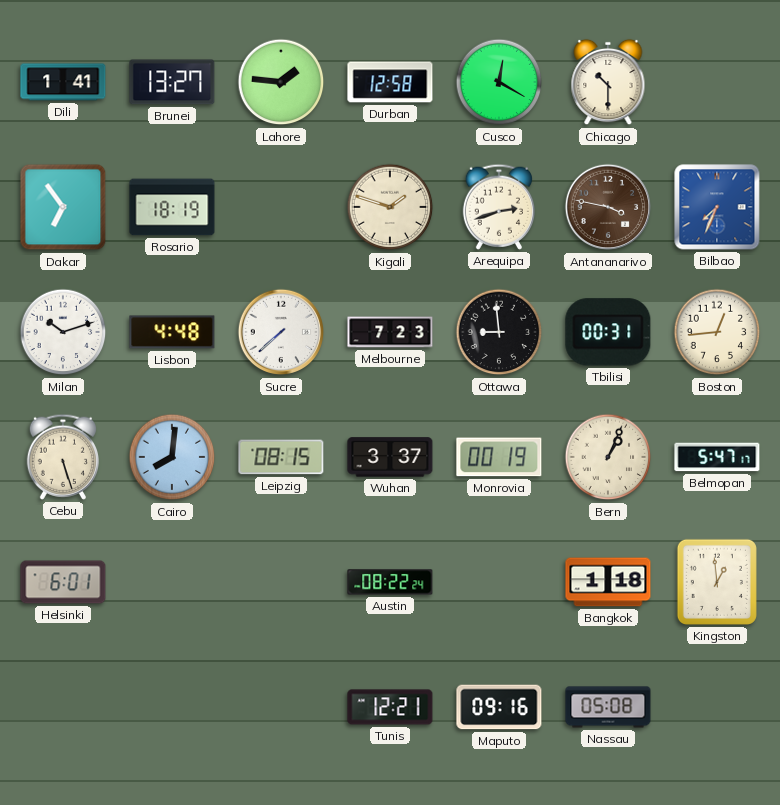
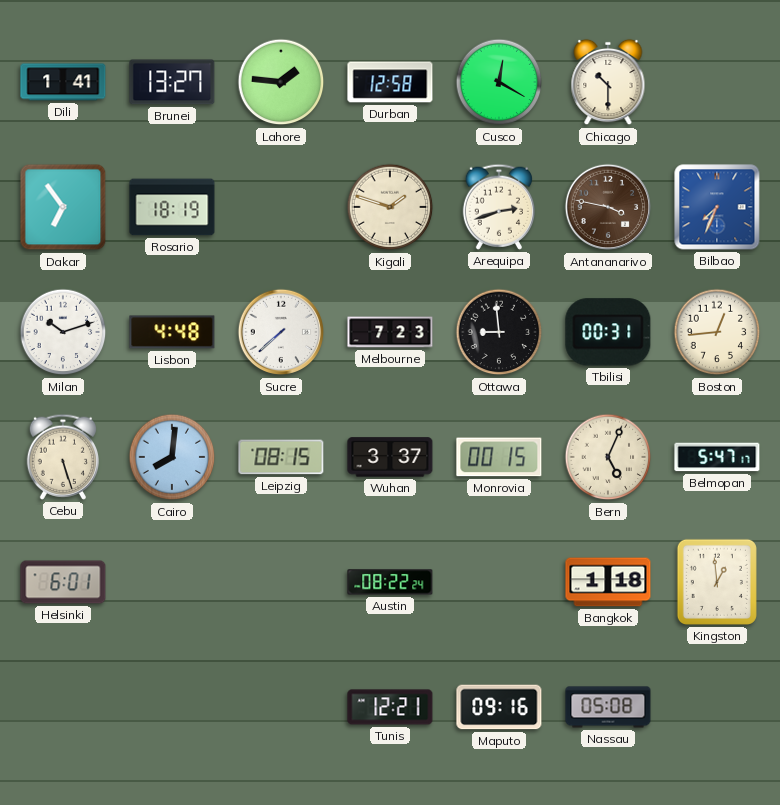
Monrovia: 00:19 -> 00:15 (499, 457)
Bern: 1:04 -> 5:04 (608, 457)
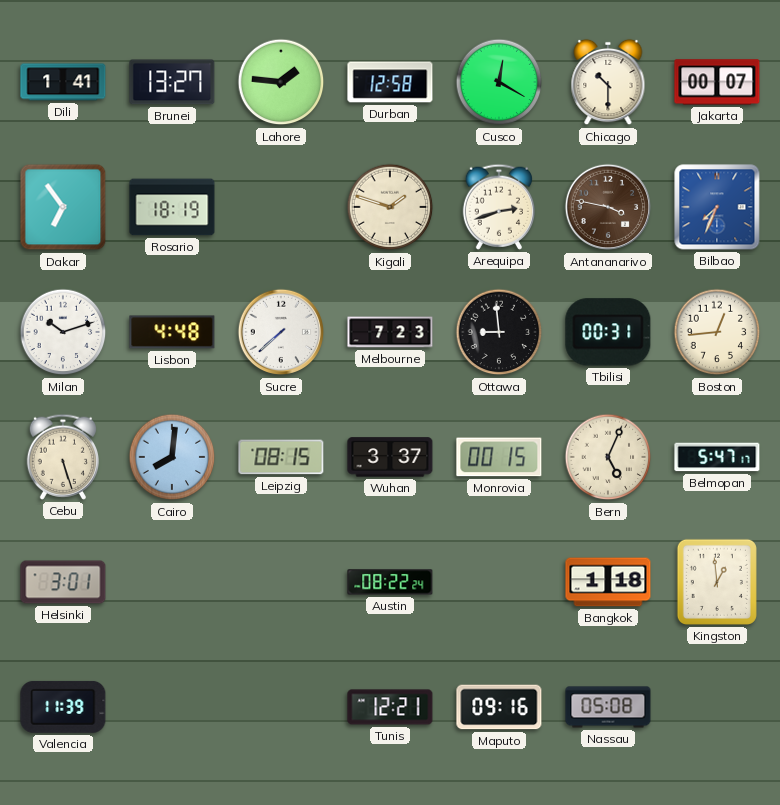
Jakarta: none -> 00:07 (717, 82)
Helsinki: 6:01 -> 3:01 (63, 582)
Valencia: none -> 11:39 (63, 707)
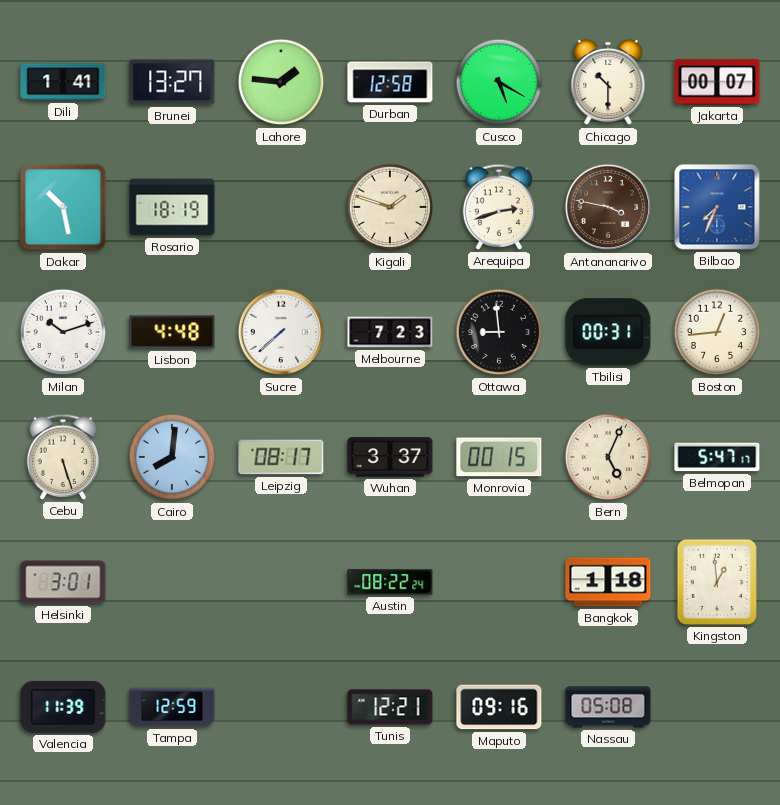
Cusco: 12:20 -> 5:20 (499, 82)
Dakar: 6:54 -> 10:28 (63, 207)
Leipzig: 08:15 -> 08:17 (281, 457)
Tampa: none -> 12:59 (172, 707)
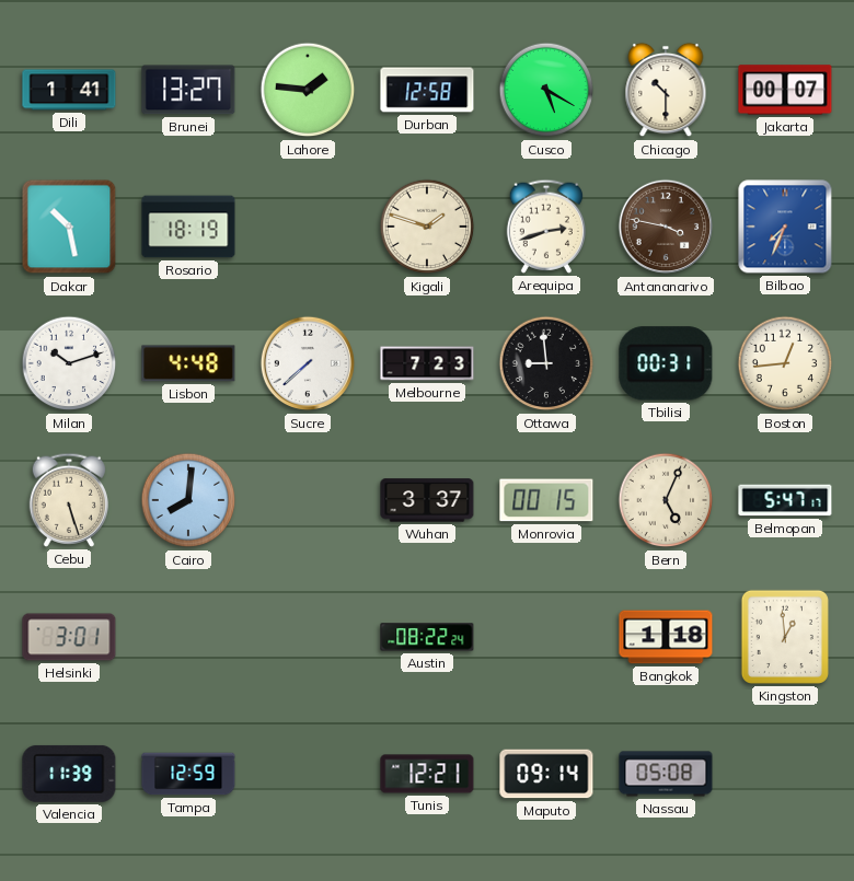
Leipzig: 08:17 -> none (281, 457)
Maputo: 09:16 -> 09:14 (546, 774)
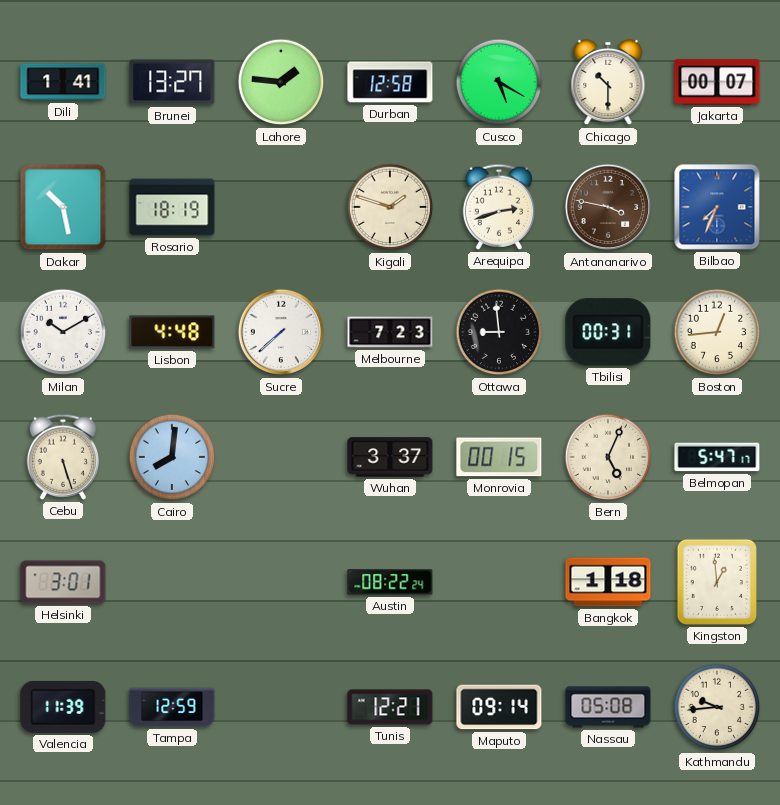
Milan: 10:12 -> 10:10 (63, 332)
Kathmandu: none -> 9:44 (717, 707)
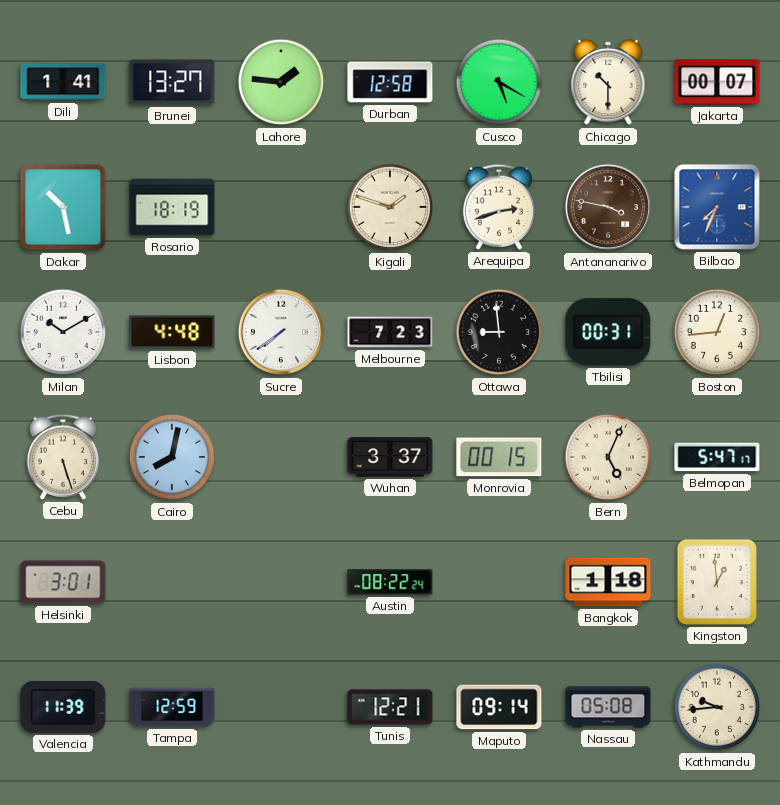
Sucre: 7:38 -> 7:39 (281, 332)
Cairo: 8:01 -> 8:02 (172, 457)
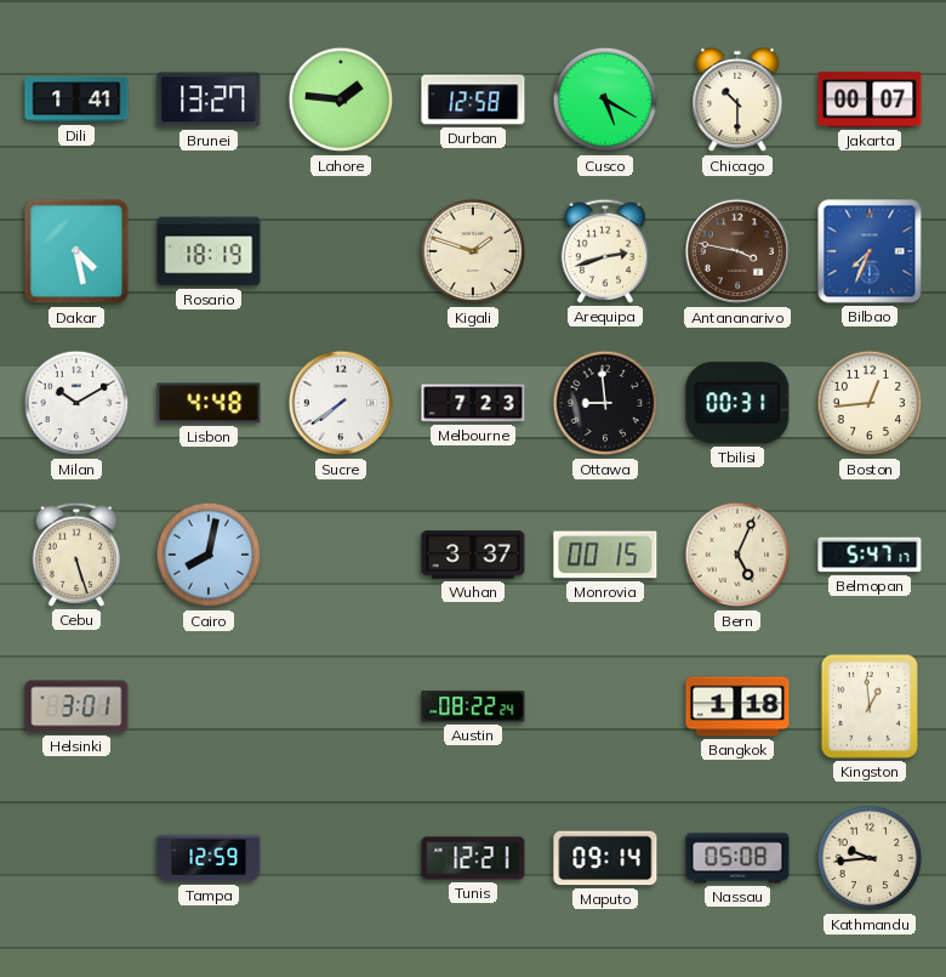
Dakar: 10:28 -> 4:28 (76, 251)
Valencia: 11:39 -> none (63, 707)
